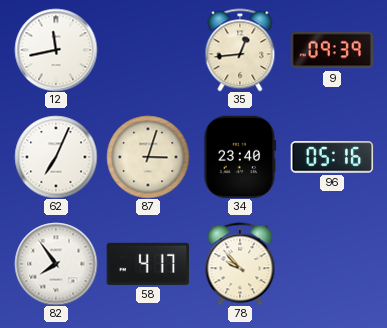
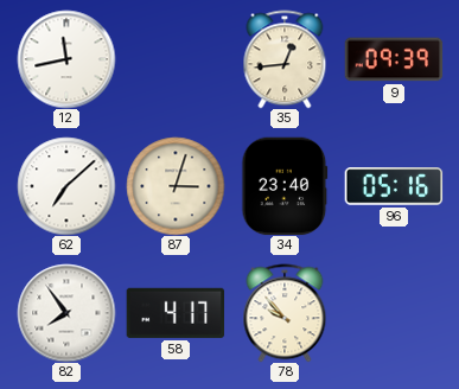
62: 7:04 -> 7:08 (66, 186)
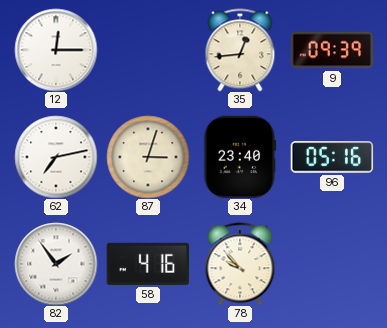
12: 11:43 -> 12:15 (56, 50)
62: 7:08 -> 7:13 (56, 157)
82: 7:54 -> 1:54 (56, 264)
58: 4:17 -> 4:16 (148, 264)
